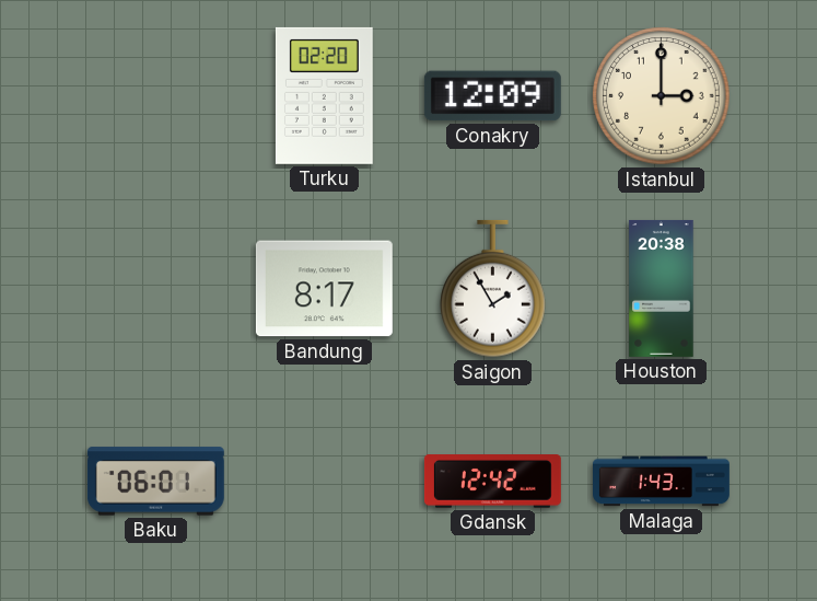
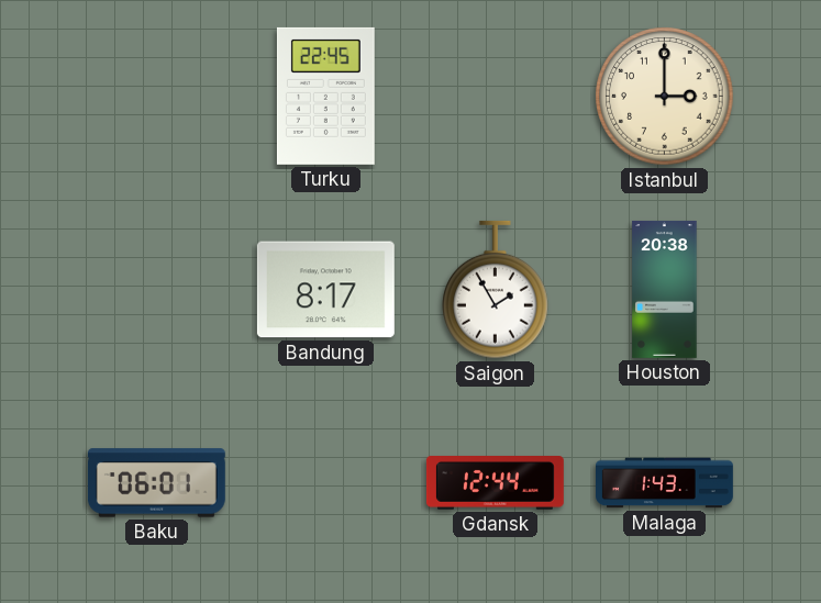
Turku: 02:20 -> 22:45 (325, 96)
Conakry: 12:09 -> none (492, 96)
Gdansk: 12:42 -> 12:44 (495, 483)
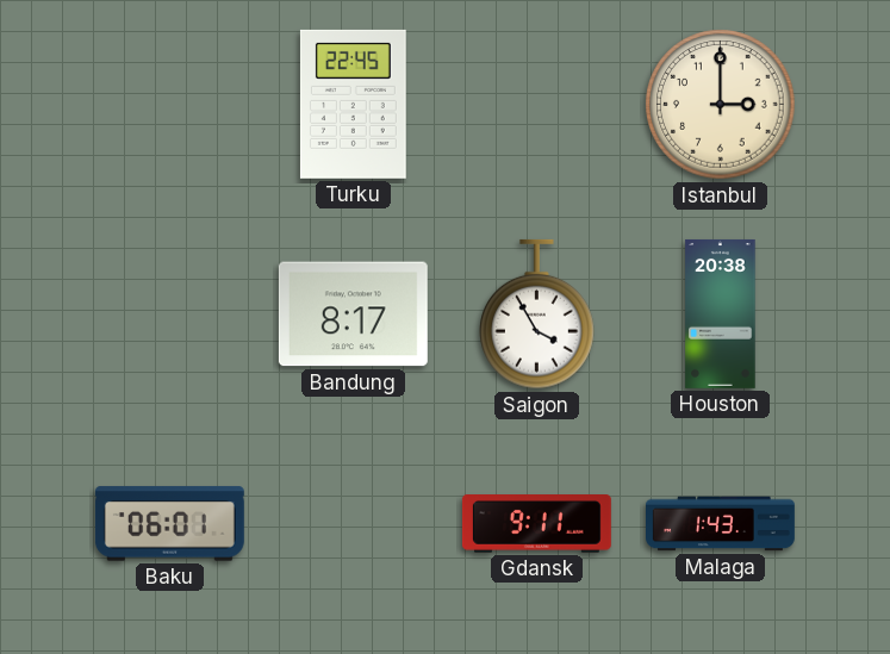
Saigon: 1:55 -> 3:55 (537, 314)
Gdansk: 12:44 -> 9:11 (536, 524)
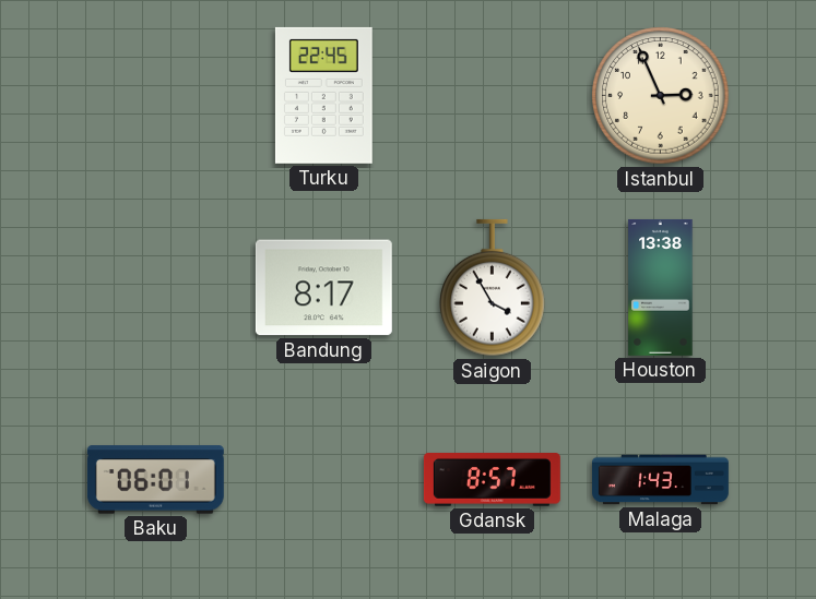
Istanbul: 3:00 -> 2:56 (661, 96)
Houston: 20:38 -> 13:38 (661, 287)
Gdansk: 9:11 -> 8:57 (492, 480)
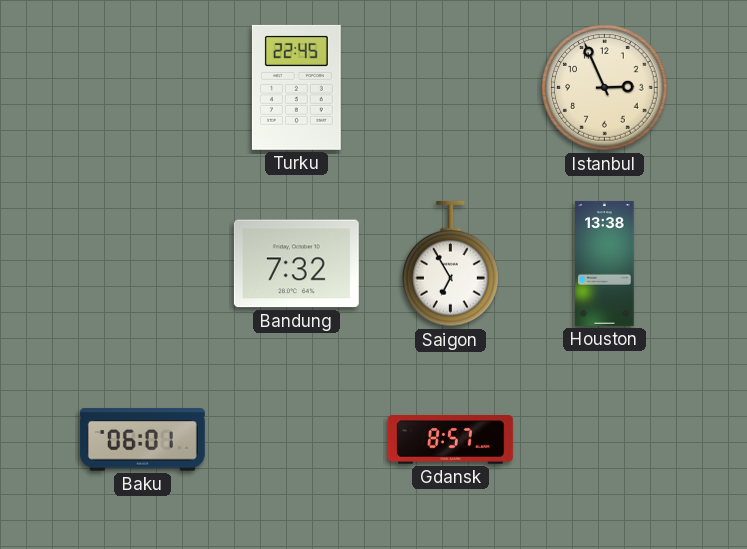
Bandung: 8:17 -> 7:32 (296, 264)
Saigon: 3:55 -> 6:55 (451, 264)
Malaga: 1:43 -> none (661, 480)
